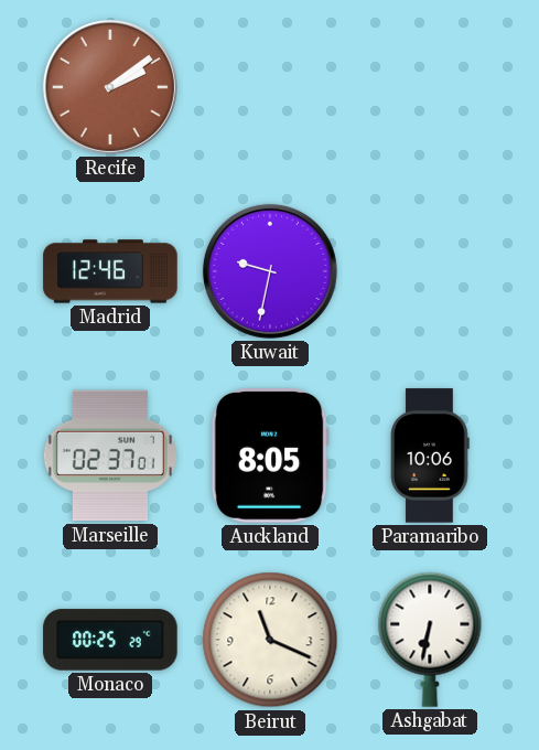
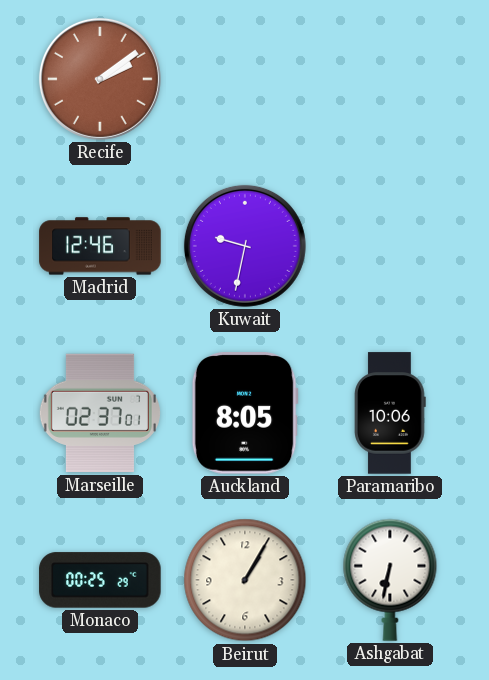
Beirut: 11:19 -> 1:05 (245, 580)
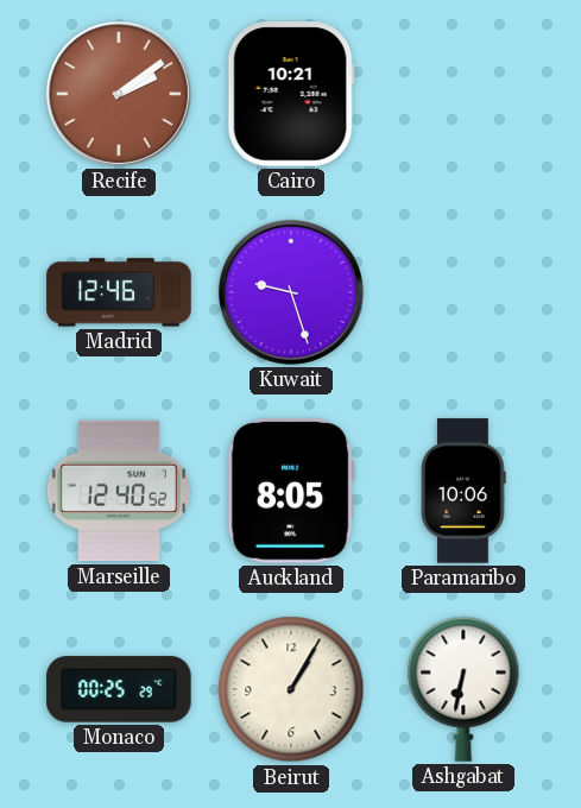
Cairo: none -> 10:21 (291, 94)
Kuwait: 9:32 -> 9:27 (291, 292)
Marseille: 02:37 -> 12:40 (119, 491)
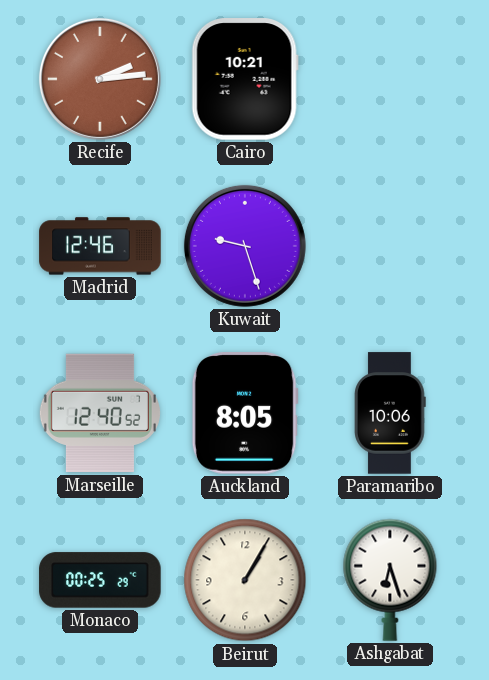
Recife: 2:09 -> 2:14 (100, 79)
Ashgabat: 6:32 -> 6:27 (390, 580)
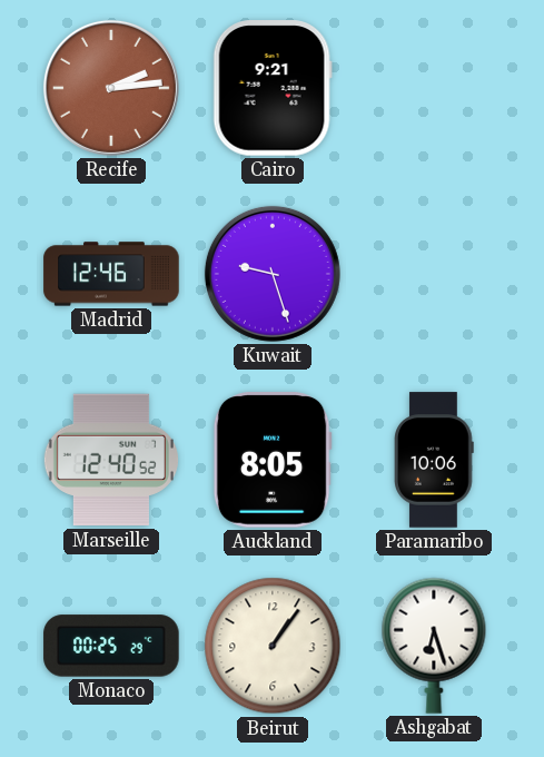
Cairo: 10:21 -> 9:21 (273, 88)
Beirut: 1:05 -> 1:06 (273, 646)
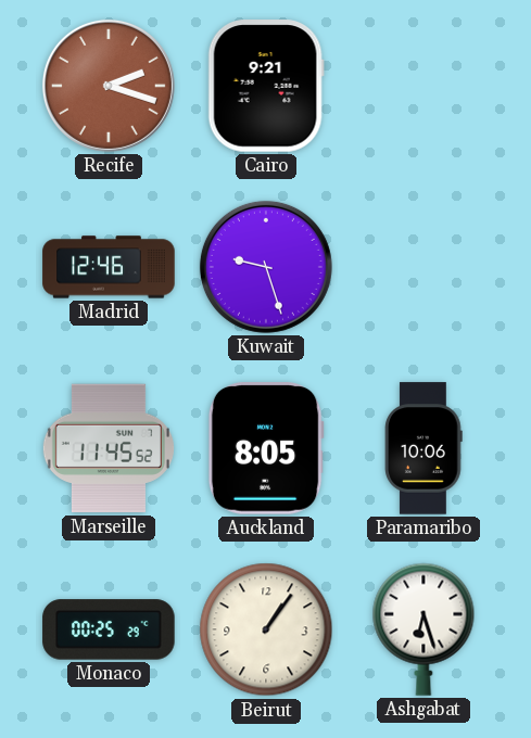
Recife: 2:14 -> 2:18 (109, 86)
Marseille: 12:40 -> 11:45 (109, 448)
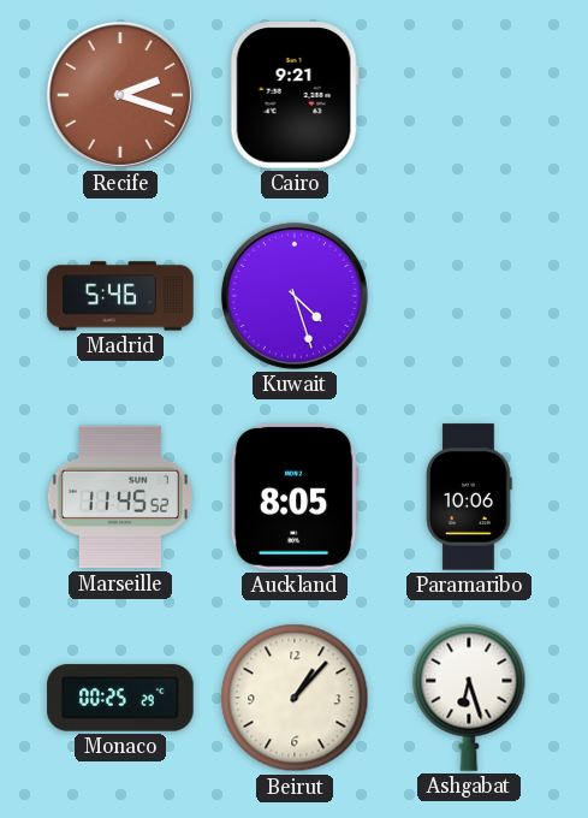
Madrid: 12:46 -> 5:46 (120, 296)
Kuwait: 9:27 -> 4:27 (295, 296)
Beirut: 1:06 -> 1:07 (295, 698)
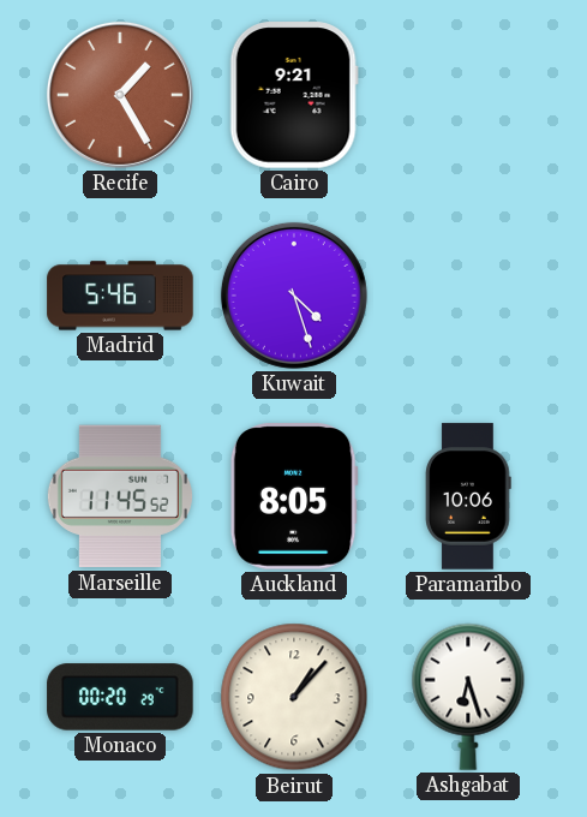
Recife: 2:18 -> 1:25 (120, 95)
Monaco: 00:25 -> 00:20 (120, 697)
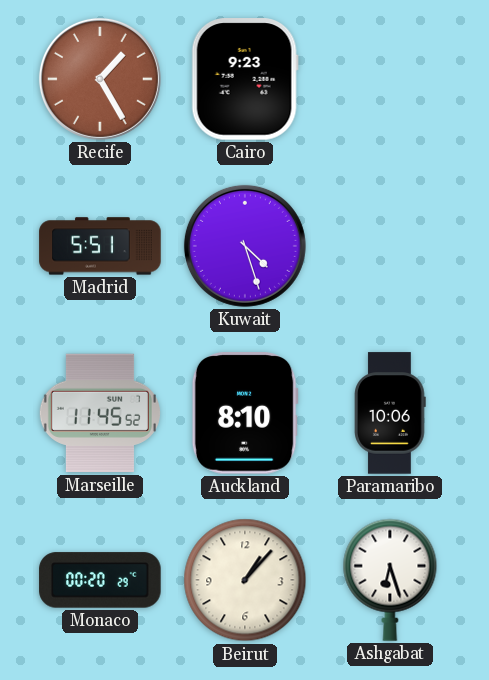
Cairo: 9:21 -> 9:23 (245, 79)
Madrid: 5:46 -> 5:51 (100, 246)
Auckland: 8:05 -> 8:10 (245, 413)
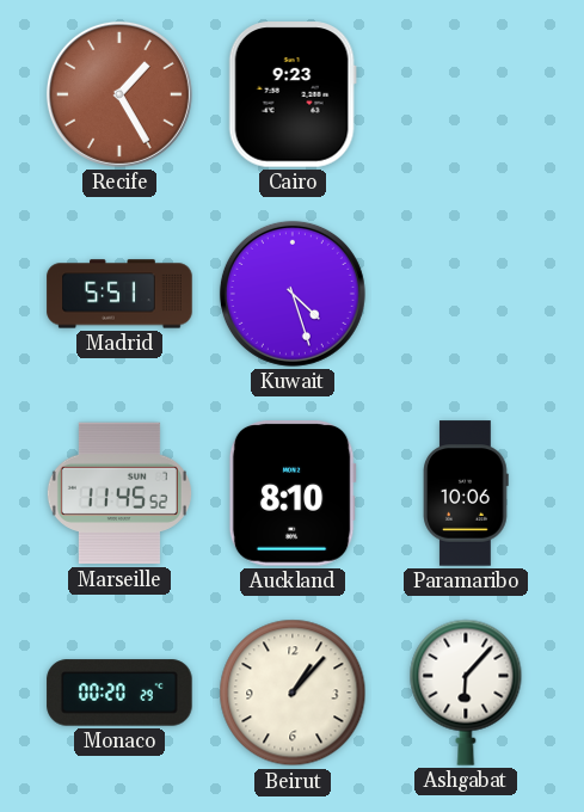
Ashgabat: 6:27 -> 6:07 (466, 693)
